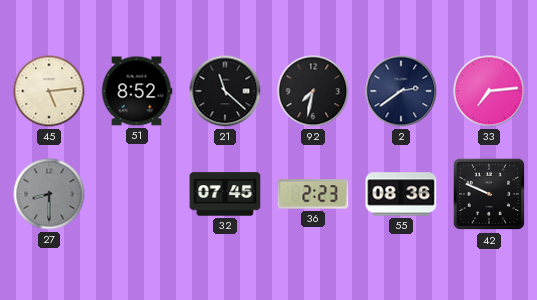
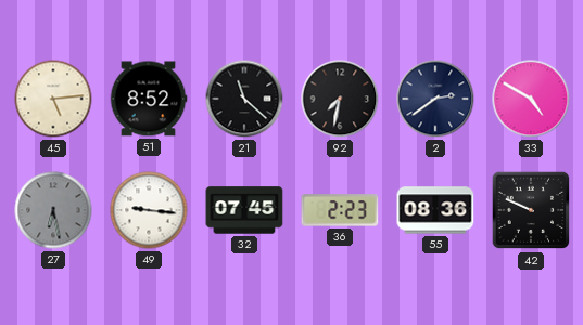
33: 7:14 -> 4:50 (531, 99)
27: 8:30 -> 6:28 (53, 210)
49: none -> 9:16 (149, 210)
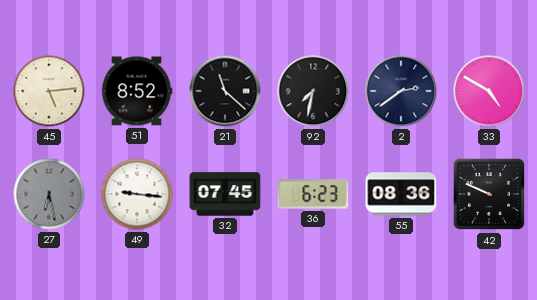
36: 2:23 -> 6:23 (313, 194)
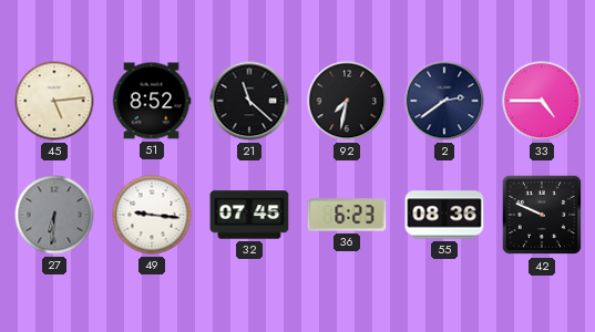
33: 4:50 -> 4:45 (542, 101)
27: 6:28 -> 6:31 (54, 215)
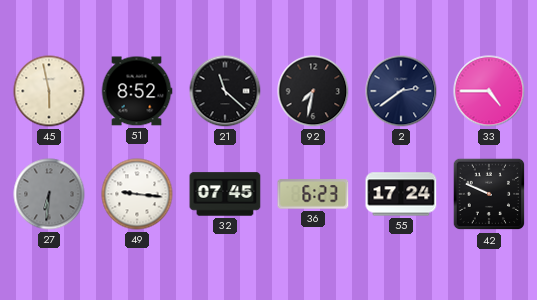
45: 5:14 -> 5:58 (49, 91)
55: 08:36 -> 17:24 (401, 194)
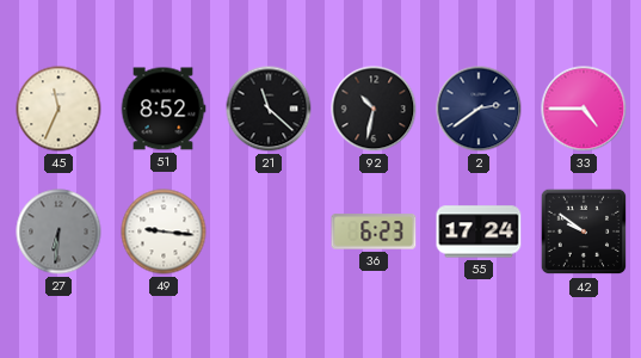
45: 5:58 -> 11:34 (58, 109)
92: 7:32 -> 10:32 (374, 109)
32: 07:45 -> none (225, 194)
42: 9:49 -> 9:51 (584, 232)
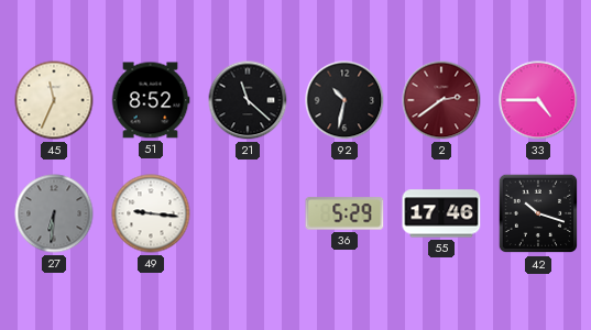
2 dial: navy -> burgundy (441, 100)
36: 6:23 -> 5:29 (344, 213)
55: 17:24 -> 17:46 (441, 213)
42: 9:51 -> 10:18 (538, 213)
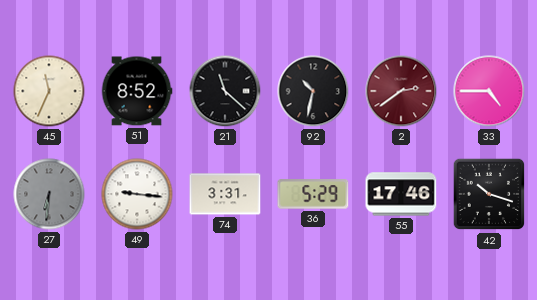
74: none -> 3:31 (225, 194)
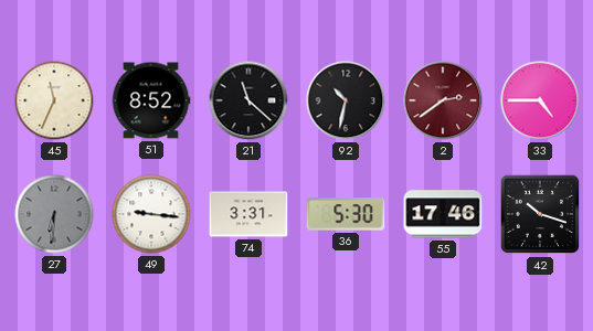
36: 5:29 -> 5:30 (346, 214)
